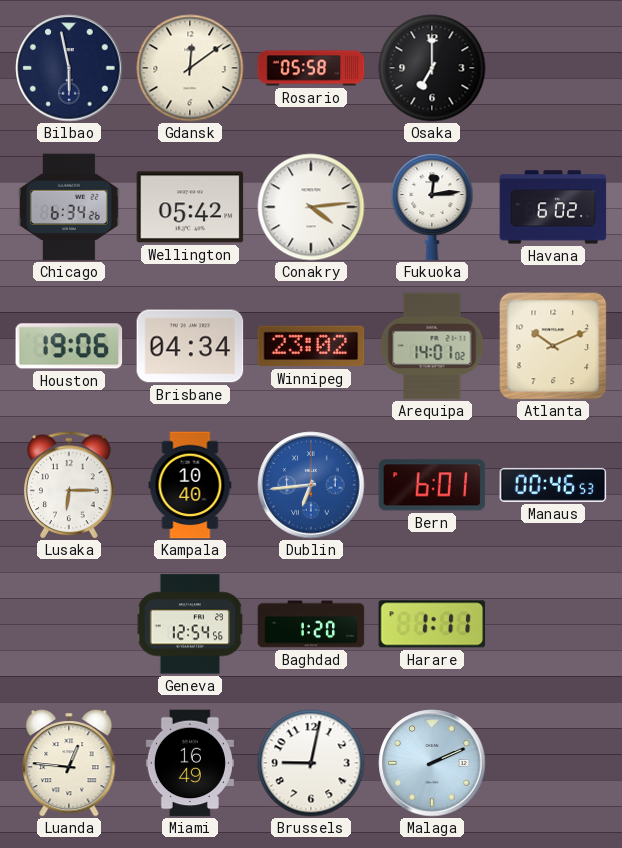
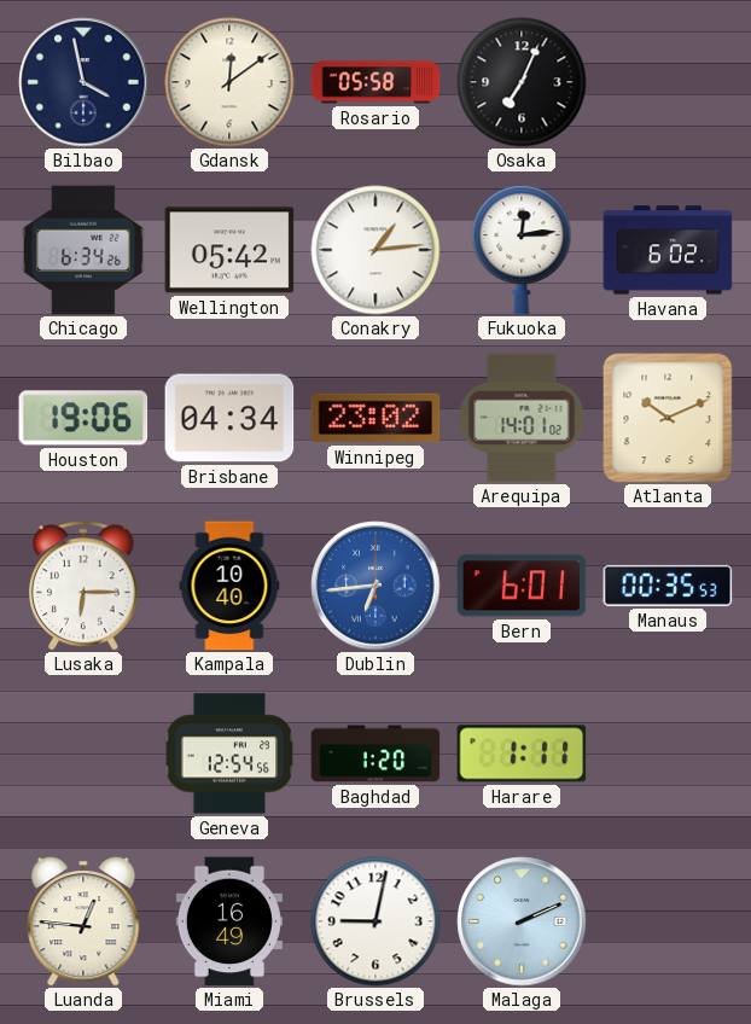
Bilbao: 5:58 -> 3:58 (83, 82)
Osaka: 7:00 -> 7:04 (522, 82)
Conakry: 4:14 -> 1:14 (375, 250)
Manaus: 00:46 -> 00:35 (668, 586)
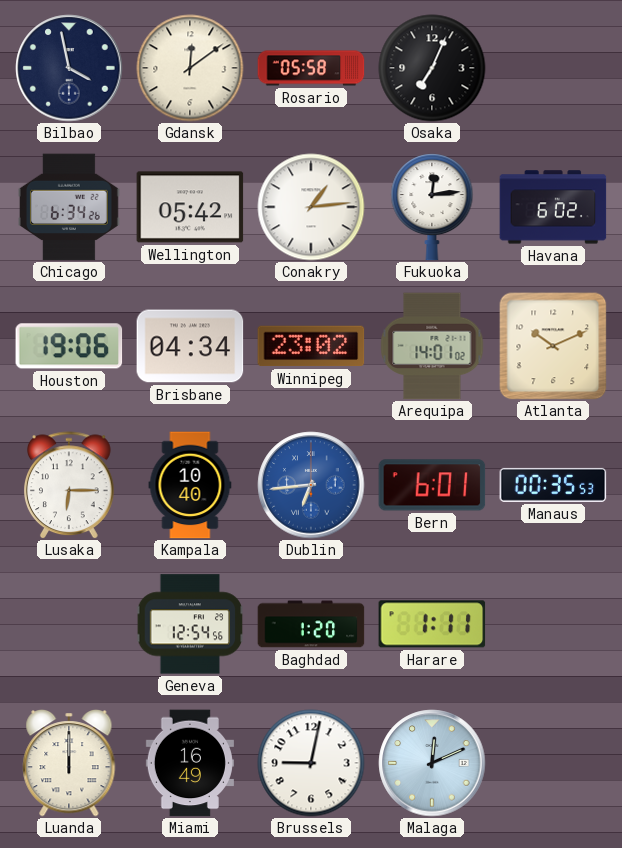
Luanda: 12:46 -> 12:00 (69, 763)
Malaga: 2:11 -> 12:11 (432, 763)
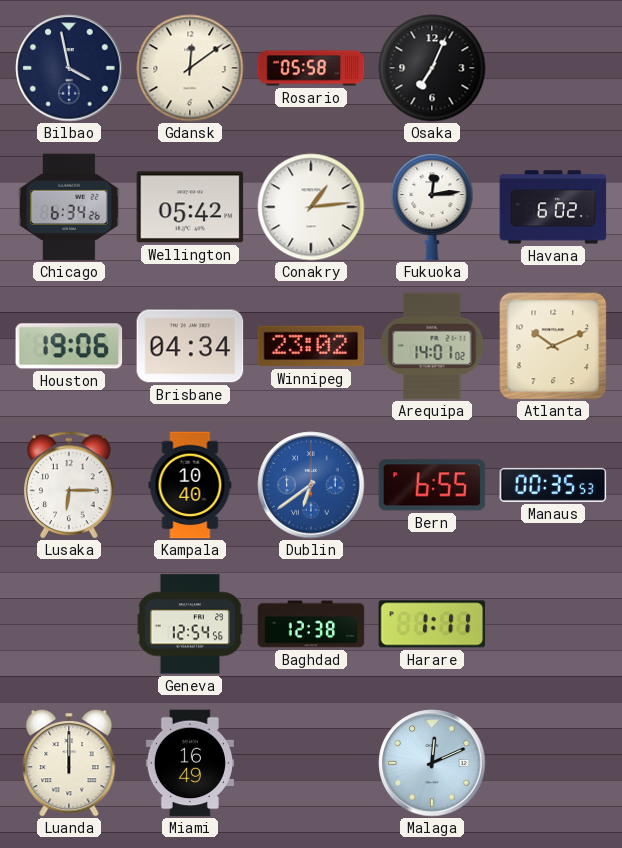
Dublin: 6:44 -> 6:39 (311, 485)
Bern: 6:01 -> 6:55 (432, 485)
Baghdad: 1:20 -> 12:38 (311, 624)
Brussels: 9:02 -> none (311, 763)
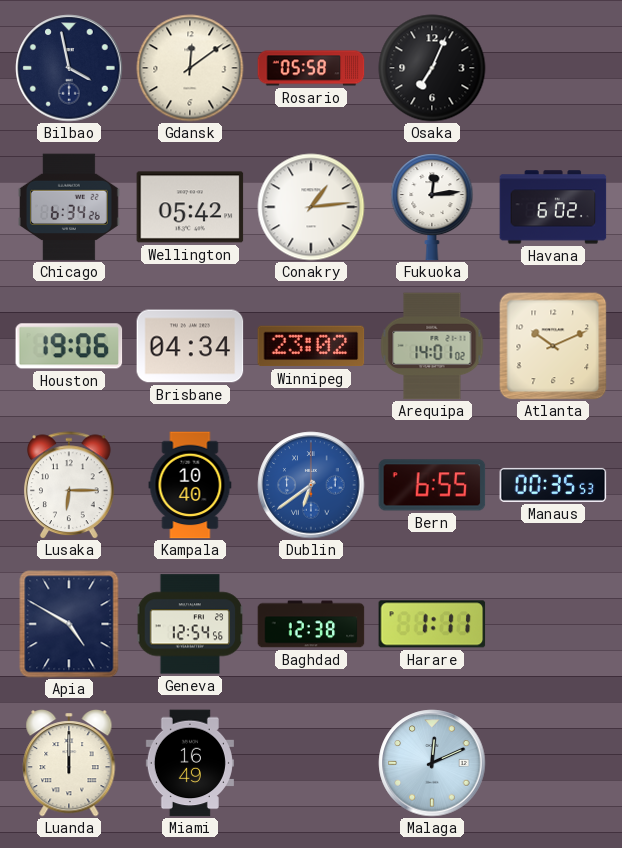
Apia: none -> 4:50 (69, 624)
